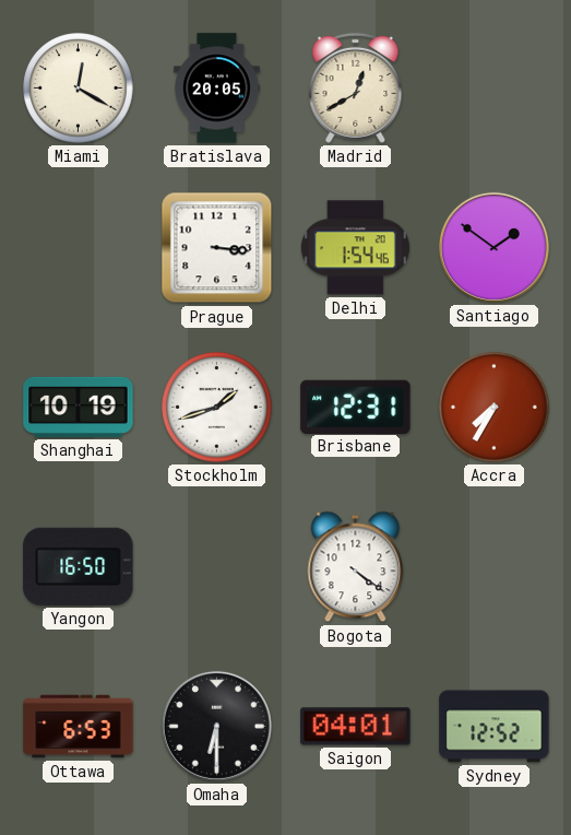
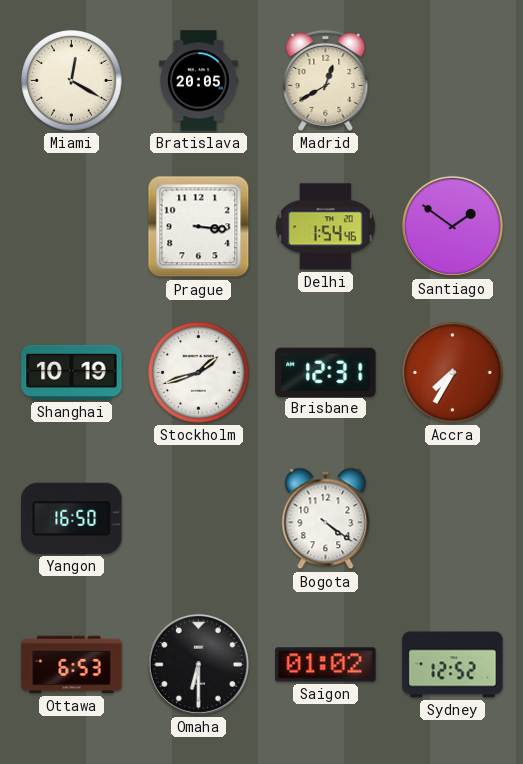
Saigon: 04:01 -> 01:02 (326, 665)
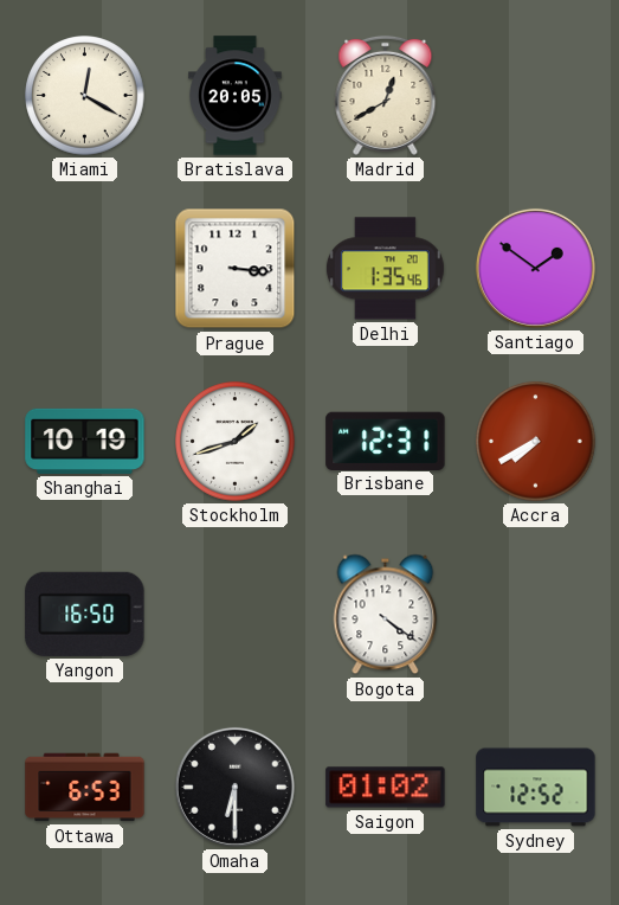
Delhi: 1:54 -> 1:35 (385, 269)
Accra: 7:35 -> 7:40 (536, 442)
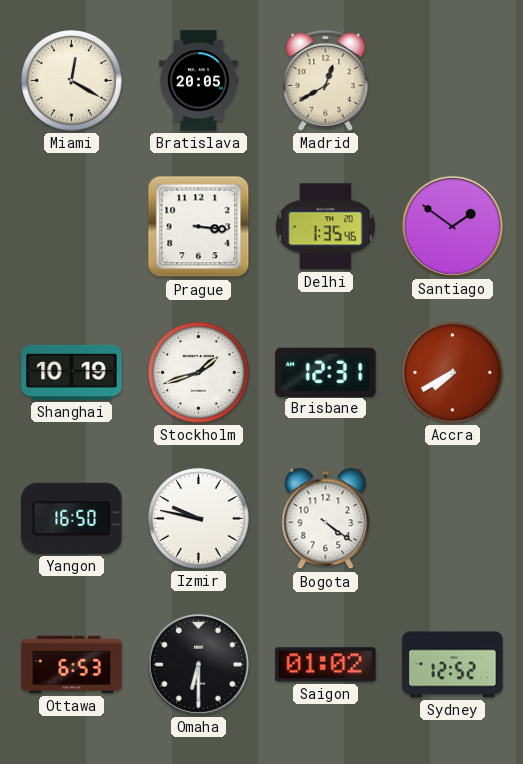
Izmir: none -> 9:47 (199, 519)
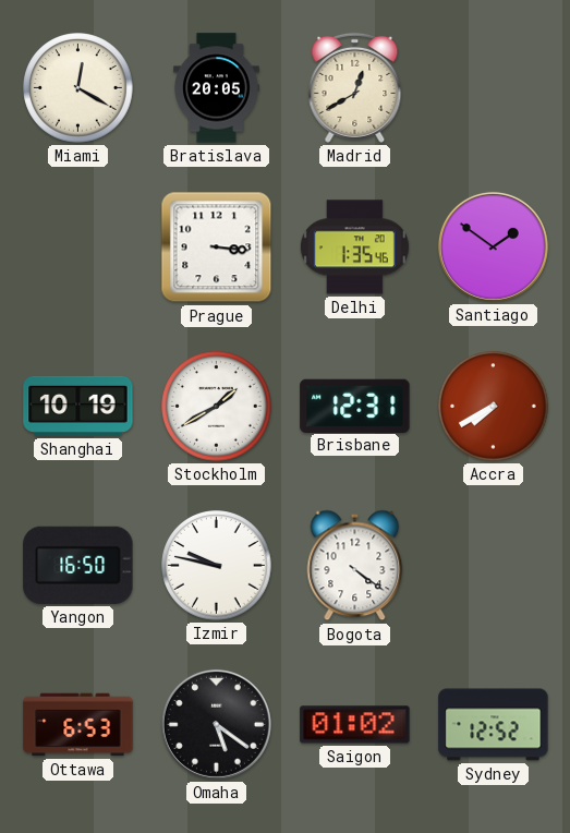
Stockholm: 1:42 -> 1:40 (217, 407)
Omaha: 6:30 -> 5:21 (216, 724)
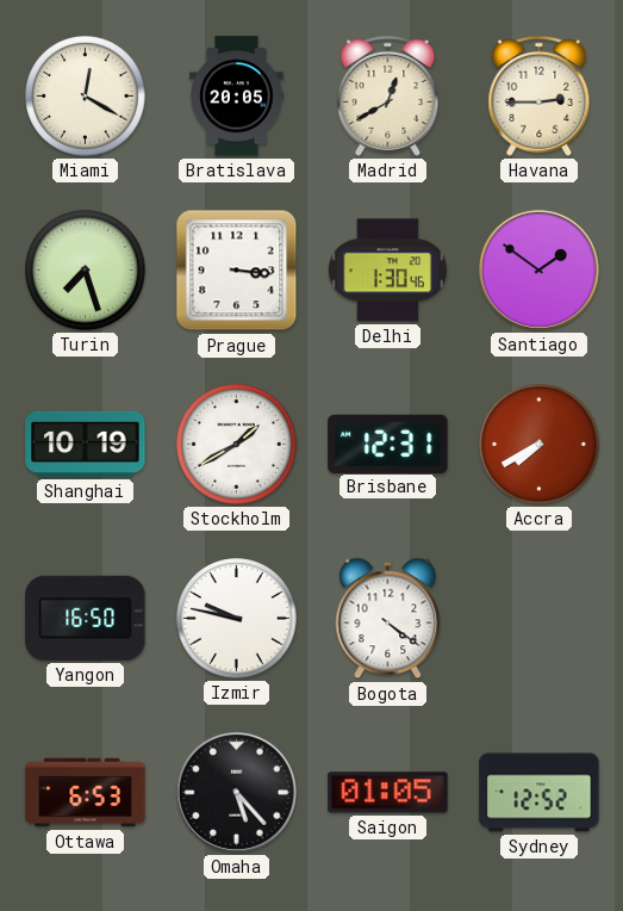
Havana: none -> 2:45 (540, 95)
Turin: none -> 7:27 (86, 271)
Delhi: 1:35 -> 1:30 (387, 271)
Omaha: 5:21 -> 5:23 (236, 792)
Saigon: 01:02 -> 01:05 (388, 793)
